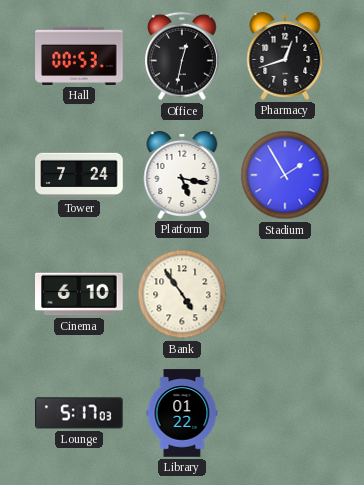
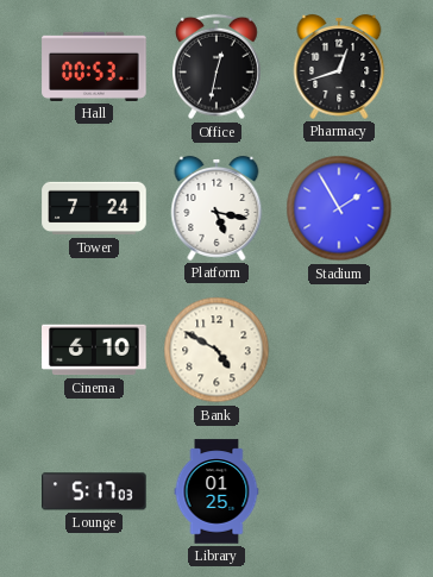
Bank: 4:54 -> 4:50 (216, 350)
Library: 01:22 -> 01:25 (216, 491)
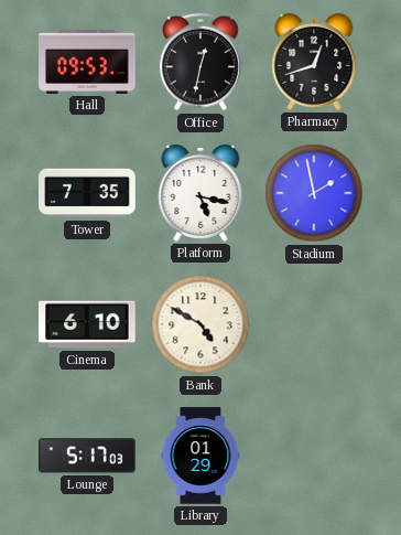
Hall: 00:53 -> 09:53 (87, 62)
Tower: 7:24 -> 7:35 (87, 193)
Stadium: 1:55 -> 1:58 (314, 193)
Library: 01:25 -> 01:29 (201, 456)
